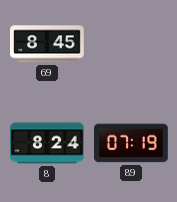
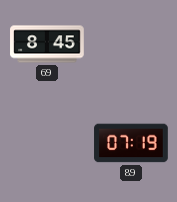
8: 8:24 -> none (47, 143)
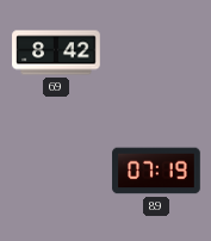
69: 8:45 -> 8:42 (56, 52)
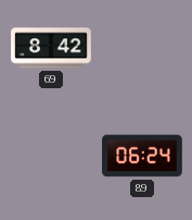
89: 07:19 -> 06:24 (142, 156)
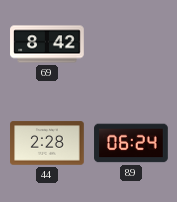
44: none -> 2:28 (47, 143)
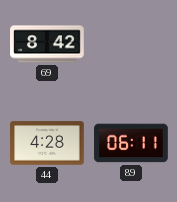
44: 2:28 -> 4:28 (47, 143)
89: 06:24 -> 06:11 (131, 143)
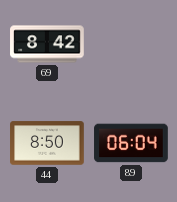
44: 4:28 -> 8:50 (47, 143)
89: 06:11 -> 06:04 (131, 143)
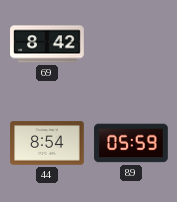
44: 8:50 -> 8:54 (47, 143)
89: 06:04 -> 05:59 (131, 143)
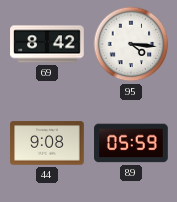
95: none -> 4:16 (131, 44)
44: 8:54 -> 9:08 (47, 143)
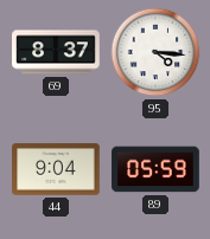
69: 8:42 -> 8:37 (56, 52)
44: 9:08 -> 9:04 (56, 169)
